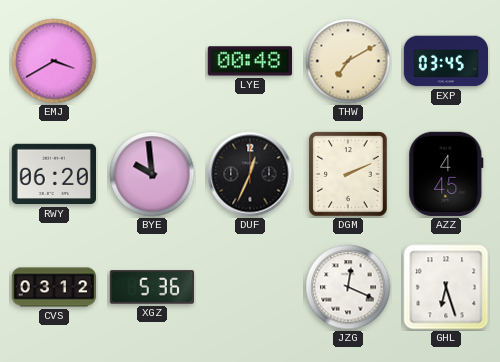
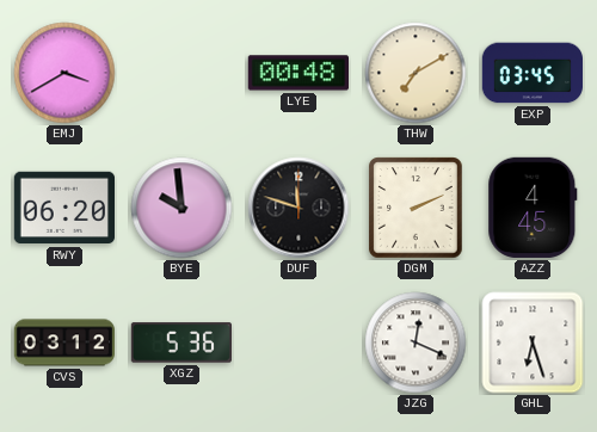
DUF: 12:34 -> 11:48 (298, 208)
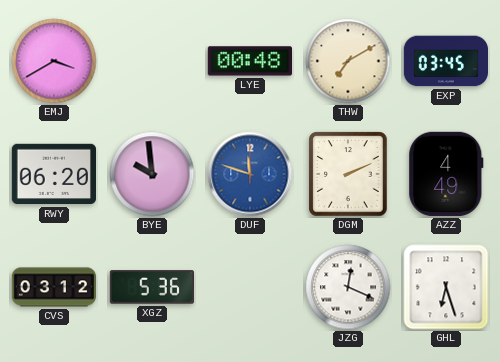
DUF dial: black -> blue (250, 174)
AZZ: 4:45 -> 4:49 (446, 174)
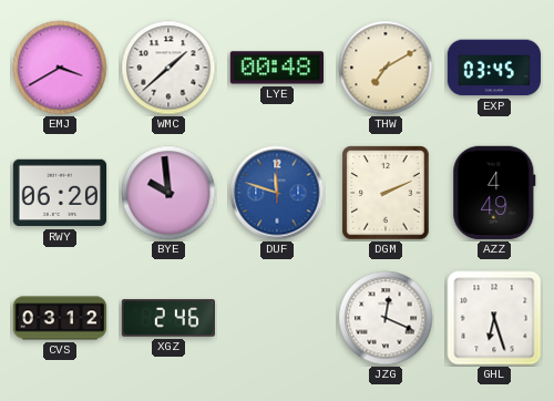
WMC: none -> 1:38 (168, 68)
XGZ: 5:36 -> 2:46 (167, 318)
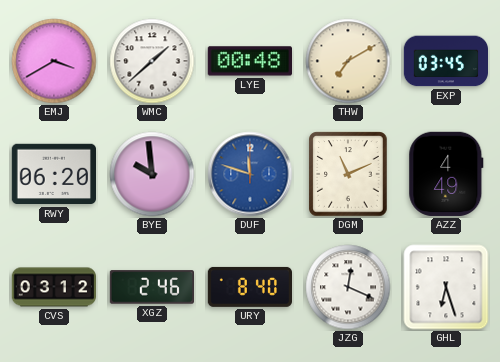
DGM: 2:11 -> 11:11 (348, 174)
URY: none -> 8:40 (249, 287)
